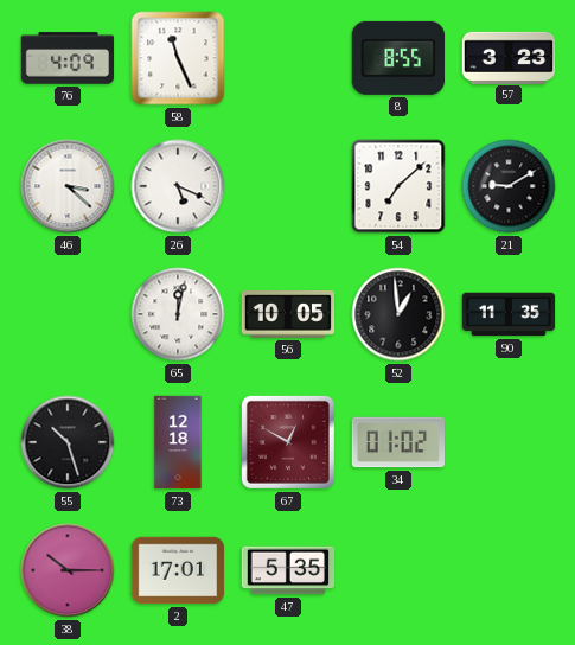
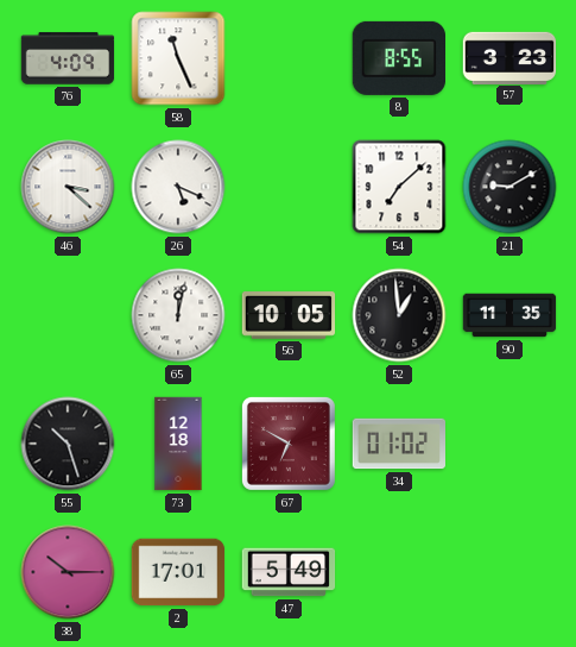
67: 12:50 -> 6:50 (289, 444)
47: 5:35 -> 5:49 (289, 572)
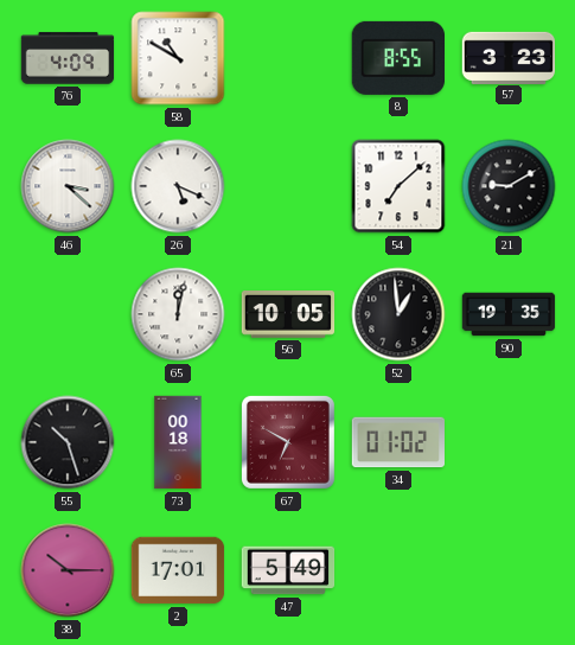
58: 11:26 -> 10:50 (178, 58)
90: 11:35 -> 19:35 (509, 314)
73: 12:18 -> 00:18 (178, 442)
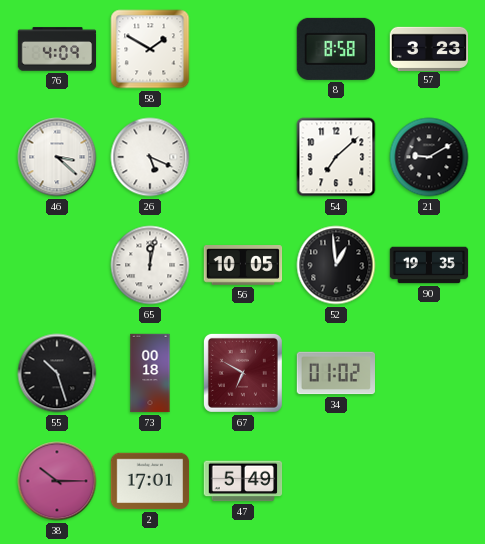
58: 10:50 -> 1:50 (150, 49)
8: 8:55 -> 8:58 (335, 49)
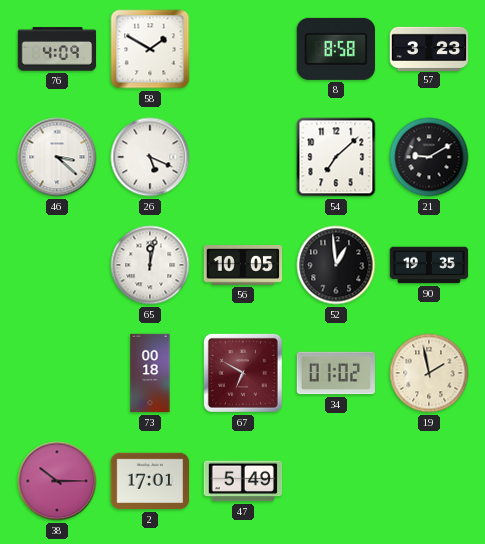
55: 10:27 -> none (57, 373)
19: none -> 1:58 (429, 373)
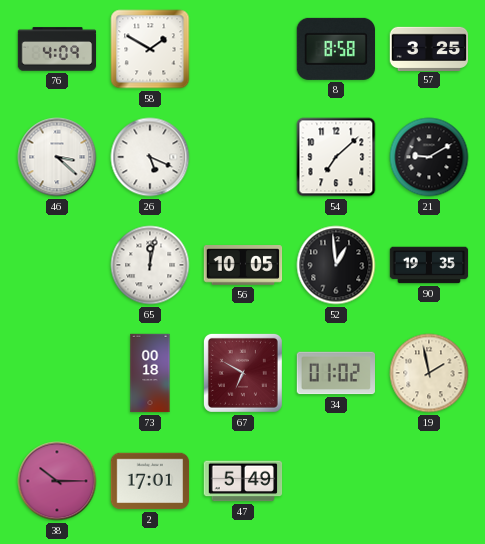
57: 3:23 -> 3:25 (429, 48)
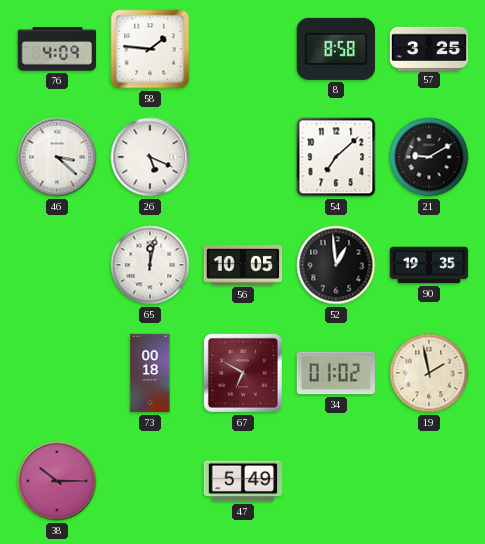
58: 1:50 -> 1:46 (150, 49)
2: 17:01 -> none (150, 481)
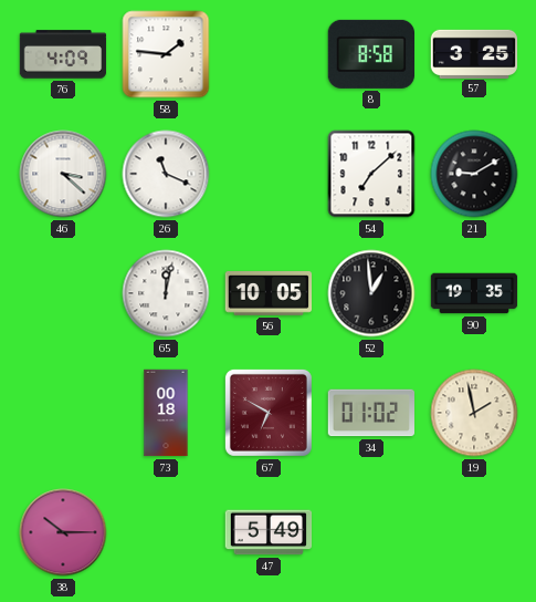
26: 5:19 -> 11:19 (166, 174)
